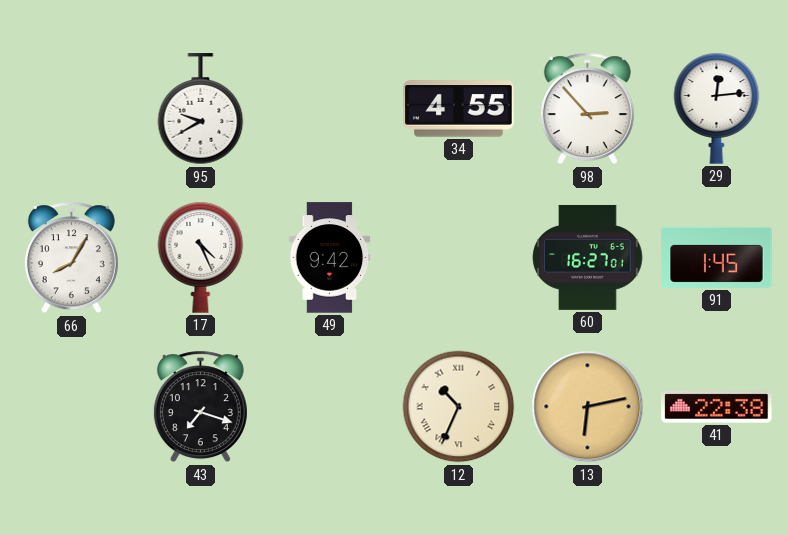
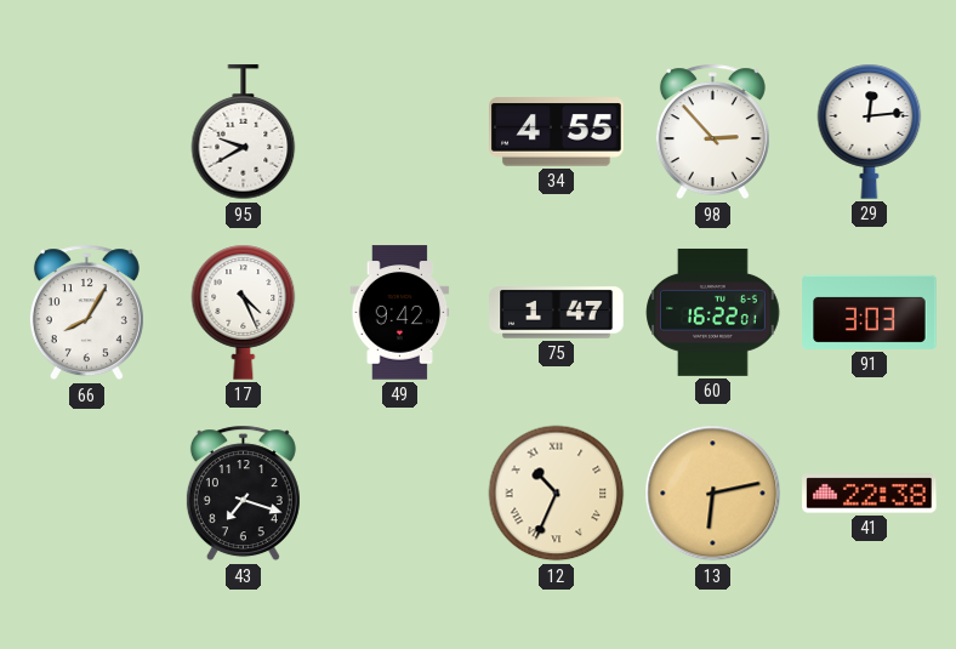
75: none -> 1:47 (557, 313)
60: 16:27 -> 16:22 (713, 312)
91: 1:45 -> 3:03 (870, 312)
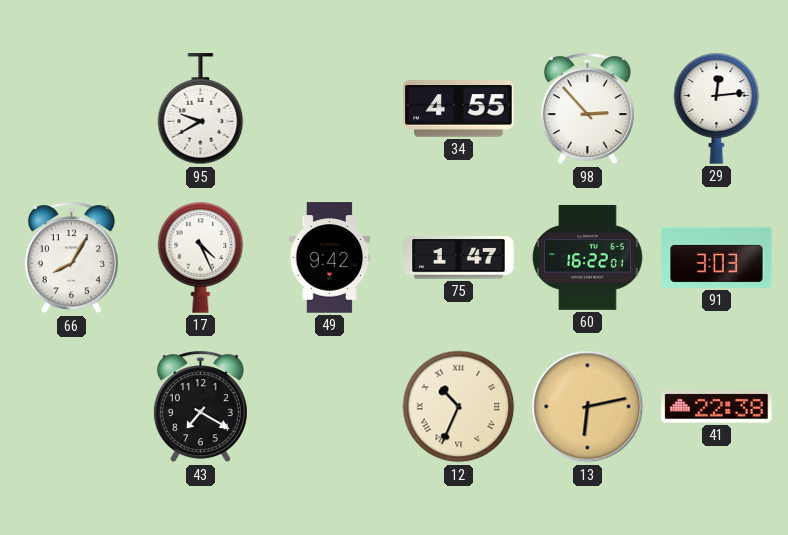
43: 7:18 -> 7:20 (200, 407)
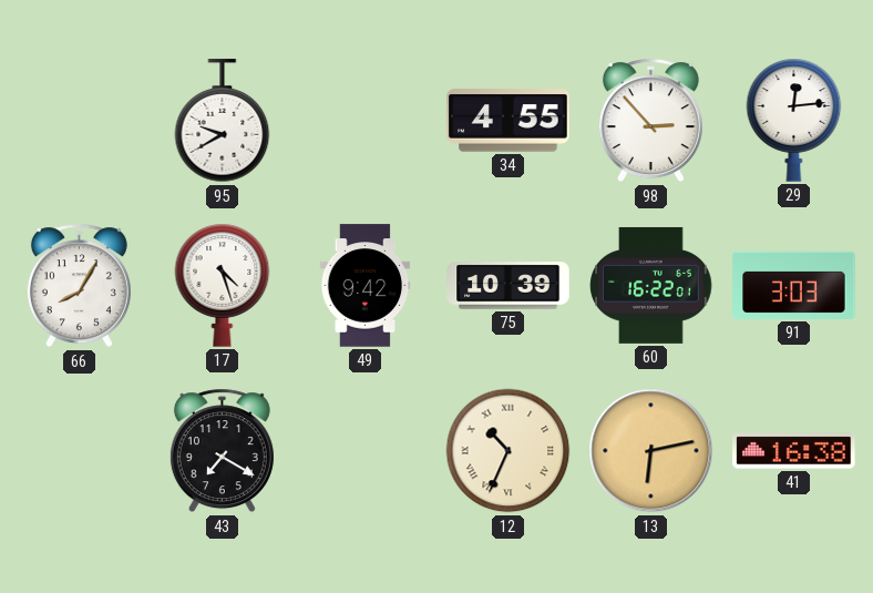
17: 4:26 -> 4:27 (223, 285)
75: 1:47 -> 10:39 (509, 286)
41: 22:38 -> 16:38 (794, 451)
